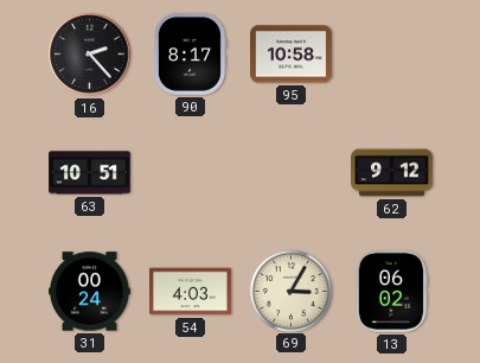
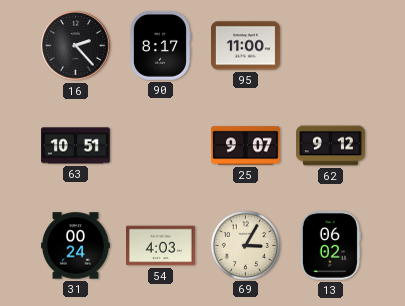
95: 10:58 -> 11:00 (246, 46)
25: none -> 9:07 (246, 146)
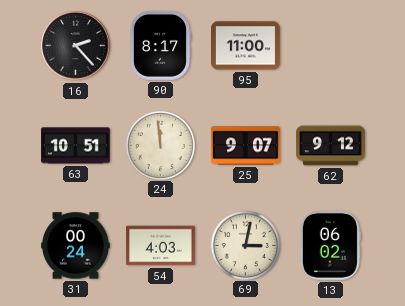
24: none -> 11:59 (160, 145)
69: 3:05 -> 3:02 (245, 245)
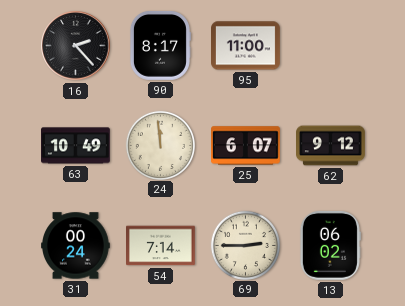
63: 10:51 -> 10:49 (76, 146)
25: 9:07 -> 6:07 (246, 146)
54: 4:03 -> 7:14 (161, 246)
69: 3:02 -> 2:45 (245, 245)
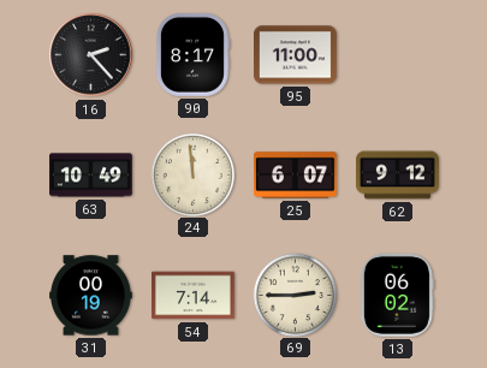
31: 00:24 -> 00:19 (91, 296)
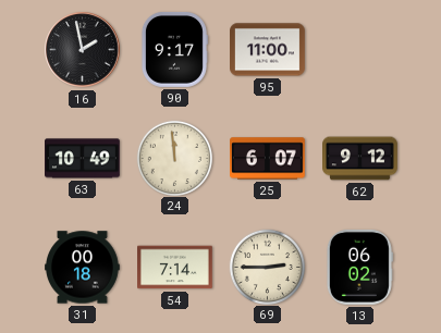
16: 2:23 -> 1:58 (83, 50)
90: 8:17 -> 9:17 (174, 49)
31: 00:19 -> 00:18 (83, 268)
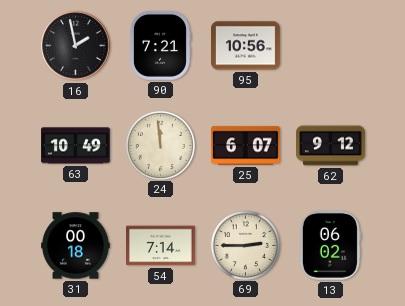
90: 9:17 -> 7:21 (160, 45)
95: 11:00 -> 10:56 (246, 46)
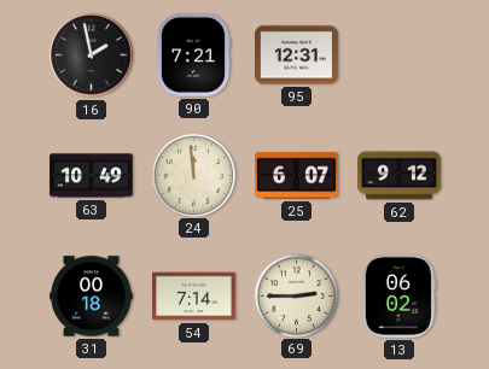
95: 10:56 -> 12:31 (297, 55)
